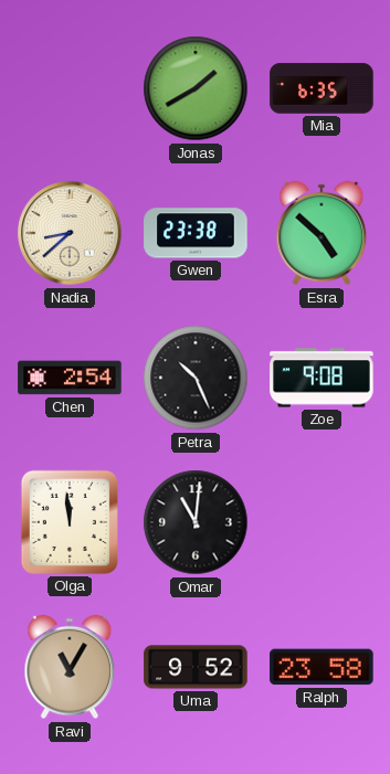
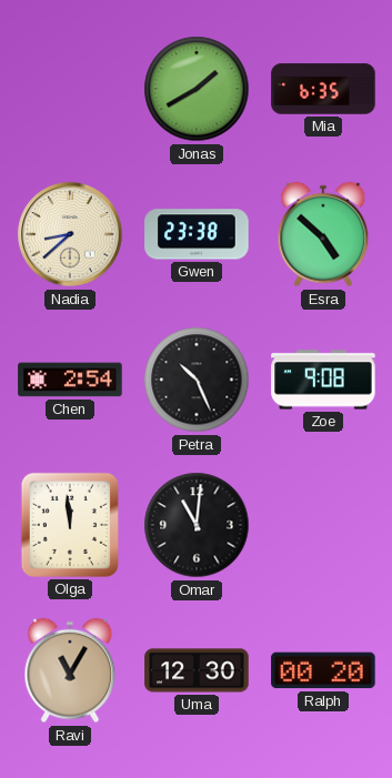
Uma: 9:52 -> 12:30 (197, 670)
Ralph: 23:58 -> 00:20 (323, 670)
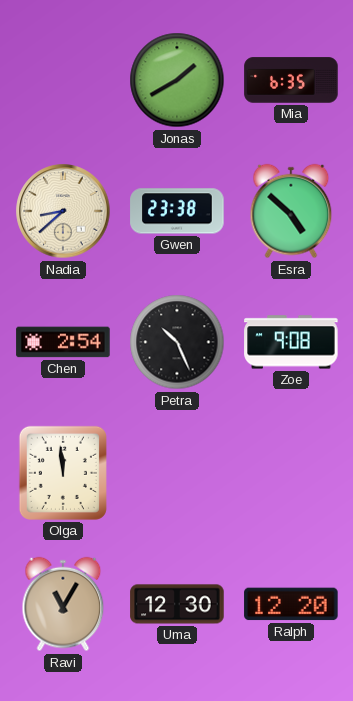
Omar: 11:01 -> none (197, 525)
Ralph: 00:20 -> 12:20 (291, 604)
